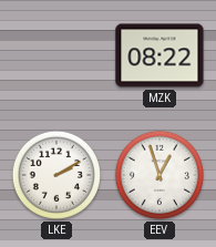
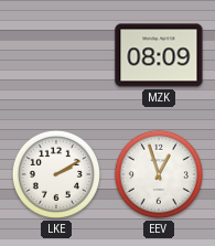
MZK: 08:22 -> 08:09 (159, 55)
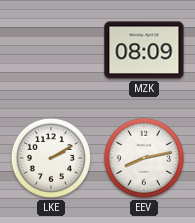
EEV: 12:57 -> 8:13 (144, 158)
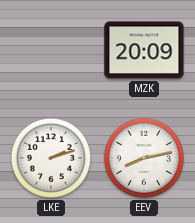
MZK: 08:09 -> 20:09 (144, 50)
LKE: 2:10 -> 2:12 (51, 158)
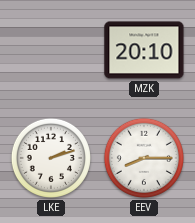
MZK: 20:09 -> 20:10 (144, 50)
EEV: 8:13 -> 8:15 (144, 158)
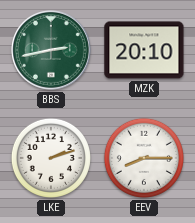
BBS: none -> 2:43 (51, 50)
